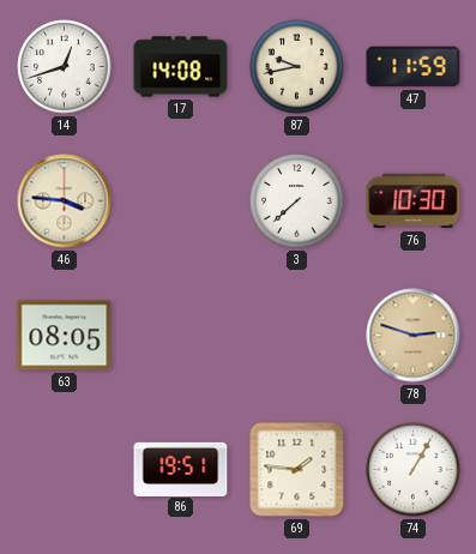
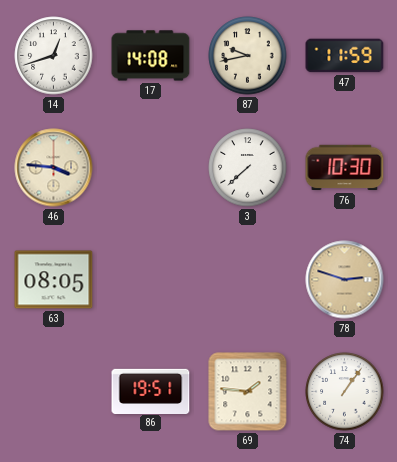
74: 1:05 -> 1:06 (345, 392)
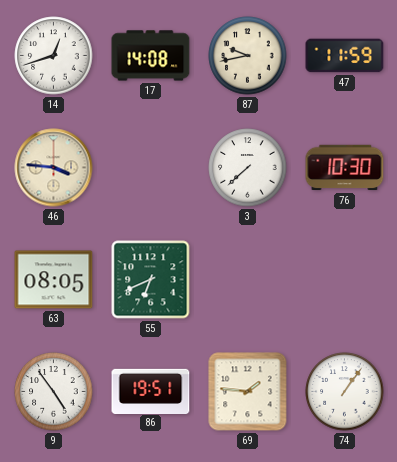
55: none -> 6:41 (151, 280)
78: 2:48 -> none (345, 280)
9: none -> 4:54 (54, 392)
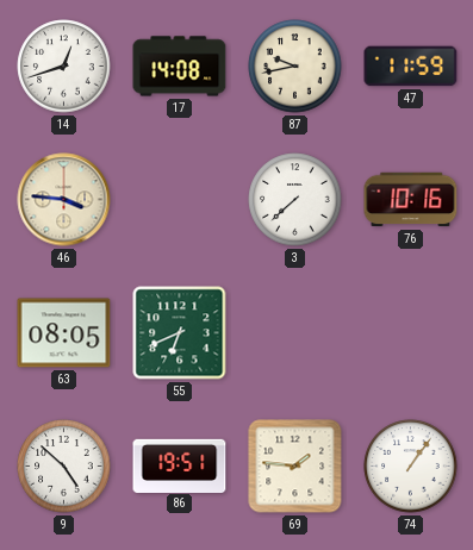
76: 10:30 -> 10:16 (411, 200)
9: 4:54 -> 4:52 (64, 467)
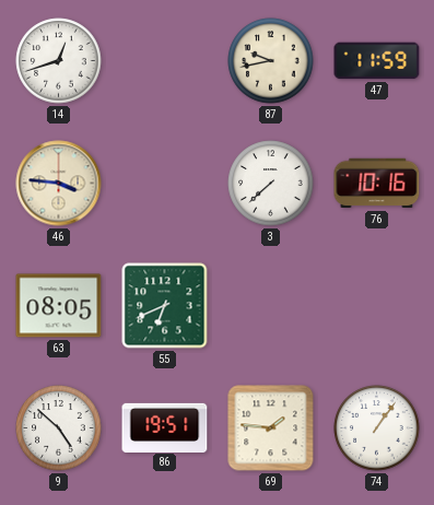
17: 14:08 -> none (180, 67)
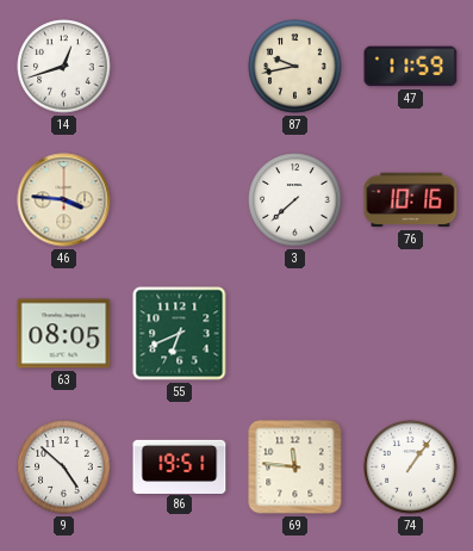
69: 1:46 -> 11:46 (295, 468)
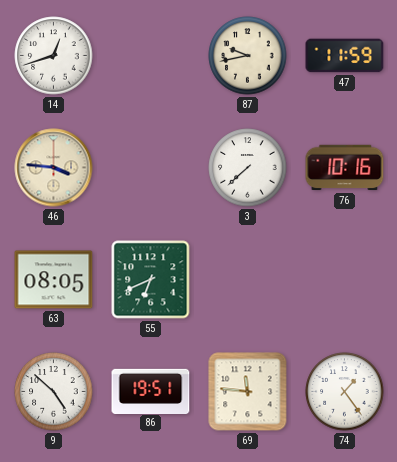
74: 1:06 -> 1:24 (345, 392)
